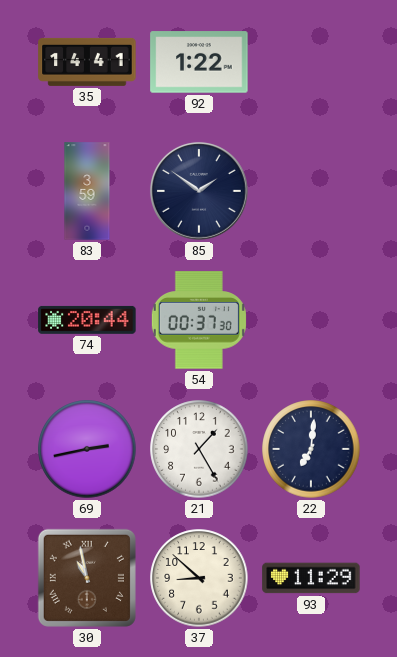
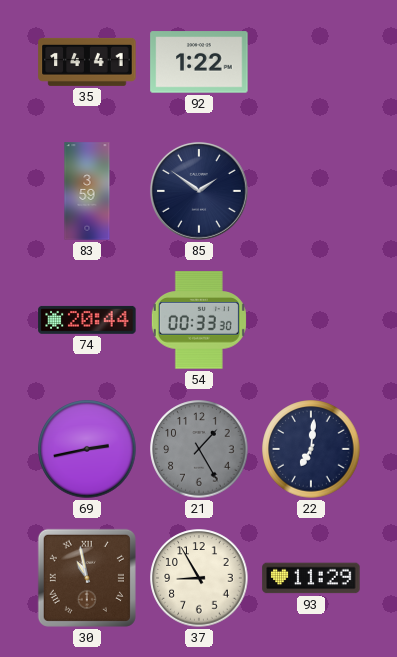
54: 00:37 -> 00:33 (199, 320)
21 dial: white -> grey (199, 449)
37: 8:52 -> 8:55 (199, 578)
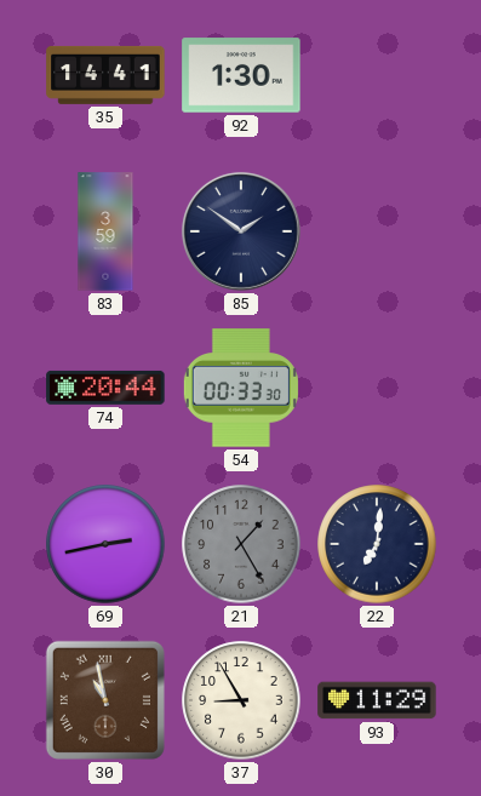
92: 1:22 -> 1:30 (241, 75)
